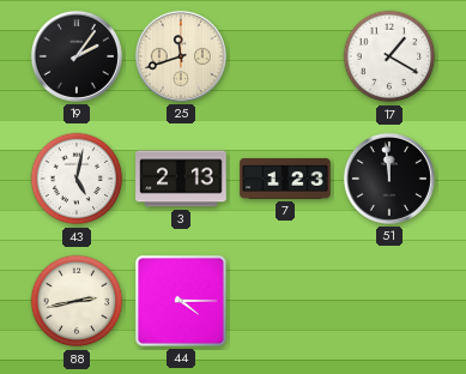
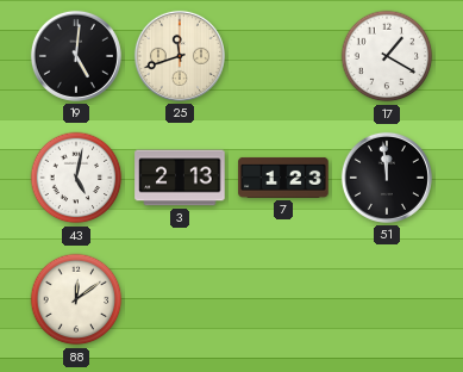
19: 2:06 -> 5:01 (76, 56)
88: 2:43 -> 12:09 (76, 299)
44: 4:15 -> none (181, 301)
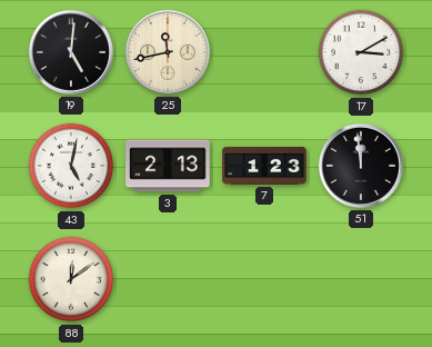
25: 11:42 -> 11:43 (168, 52)
17: 1:20 -> 3:10 (361, 52)
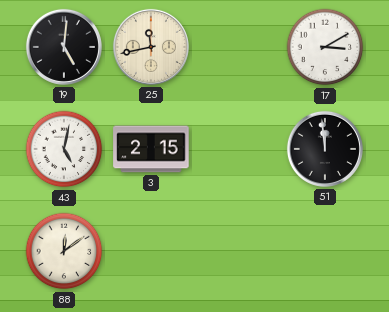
3: 2:13 -> 2:15 (151, 149)
7: 1:23 -> none (264, 166)
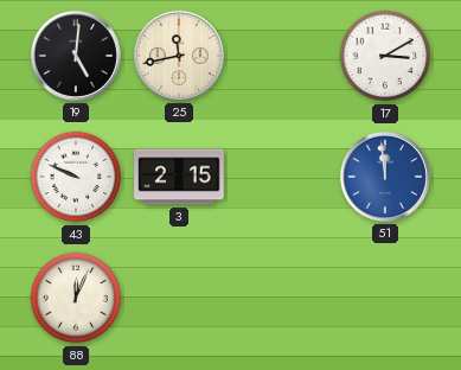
43: 5:02 -> 9:49 (76, 177)
51 dial: black -> blue (385, 177)
88: 12:09 -> 12:04 (76, 298)
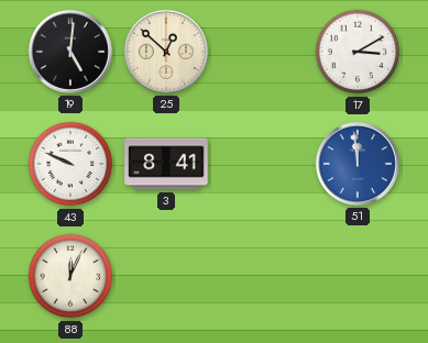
25: 11:43 -> 12:52 (166, 52)
3: 2:15 -> 8:41 (166, 164)
